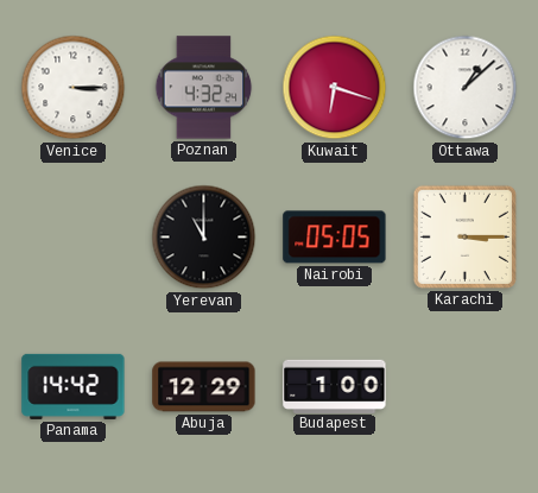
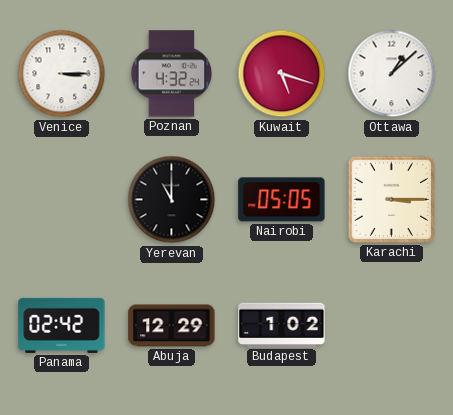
Kuwait: 6:18 -> 5:18 (282, 74)
Panama: 14:42 -> 02:42 (62, 325)
Budapest: 1:00 -> 1:02 (282, 325)
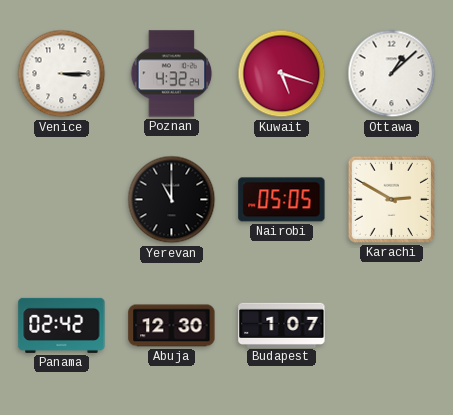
Karachi: 3:15 -> 2:50 (391, 199)
Abuja: 12:29 -> 12:30 (172, 326)
Budapest: 1:02 -> 1:07 (282, 325)
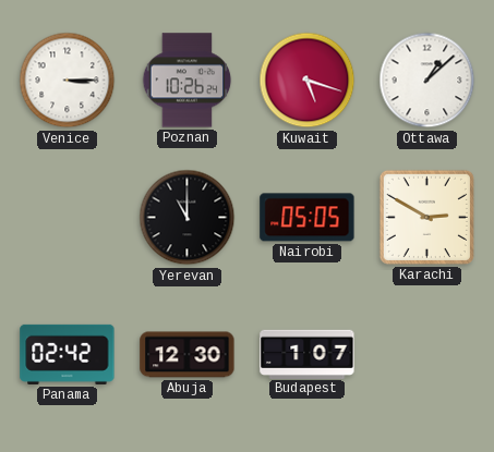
Poznan: 4:32 -> 10:26 (188, 81)
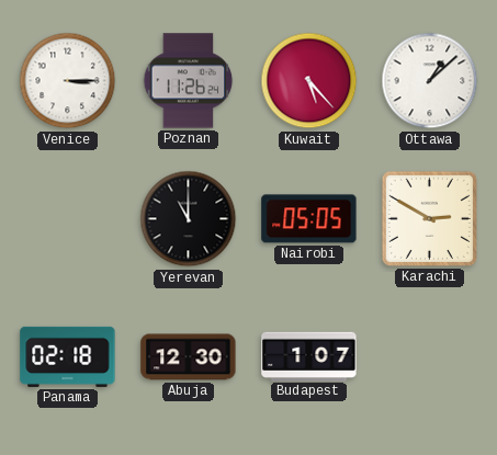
Poznan: 10:26 -> 11:26 (189, 81)
Kuwait: 5:18 -> 5:23 (309, 81)
Panama: 02:42 -> 02:18 (68, 356)
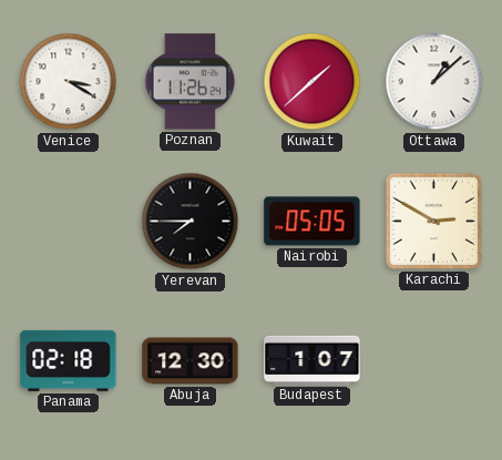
Venice: 3:15 -> 3:20 (69, 82)
Kuwait: 5:23 -> 1:38 (313, 82)
Yerevan: 11:00 -> 7:45 (191, 222)
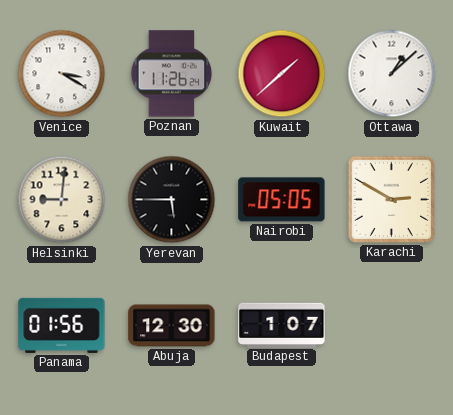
Helsinki: none -> 9:01 (62, 200)
Yerevan: 7:45 -> 5:45 (172, 200)
Panama: 02:18 -> 01:56 (62, 325)
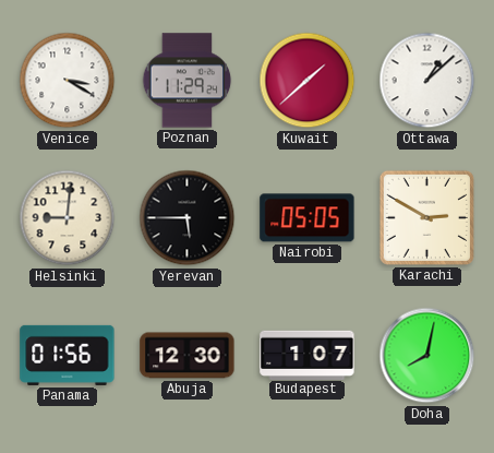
Poznan: 11:26 -> 11:29 (188, 81)
Doha: none -> 8:02 (427, 356)
